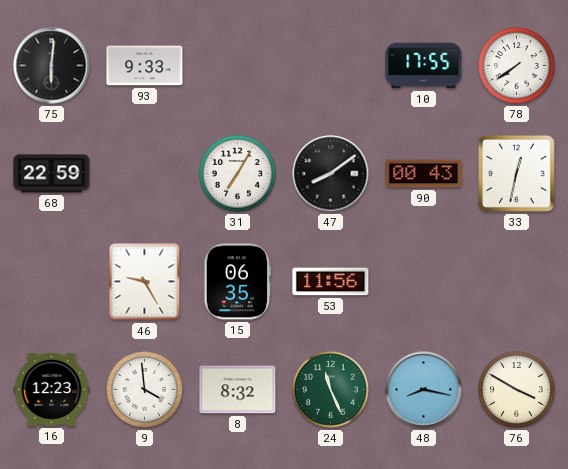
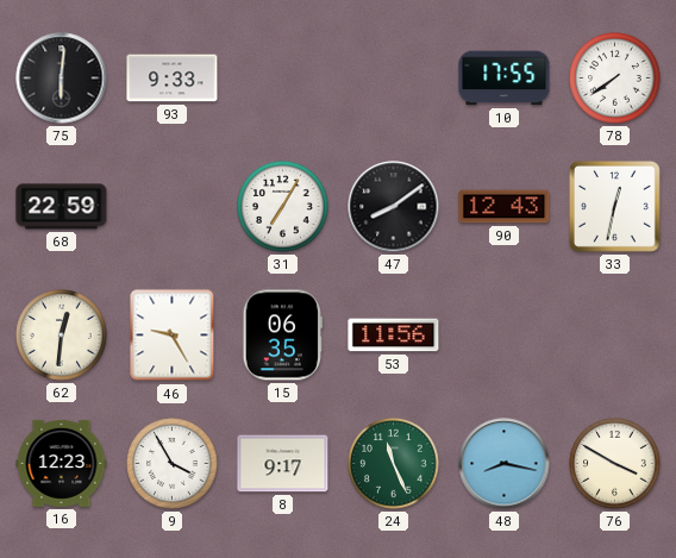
90: 00:43 -> 12:43 (505, 207)
62: none -> 12:31 (62, 336)
9: 3:59 -> 3:55 (173, 464)
8: 8:32 -> 9:17 (283, 464)
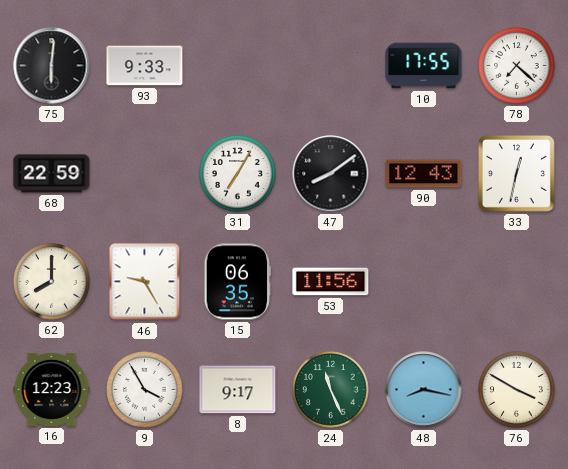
78: 7:39 -> 7:22 (517, 66)
62: 12:31 -> 8:00 (52, 282)
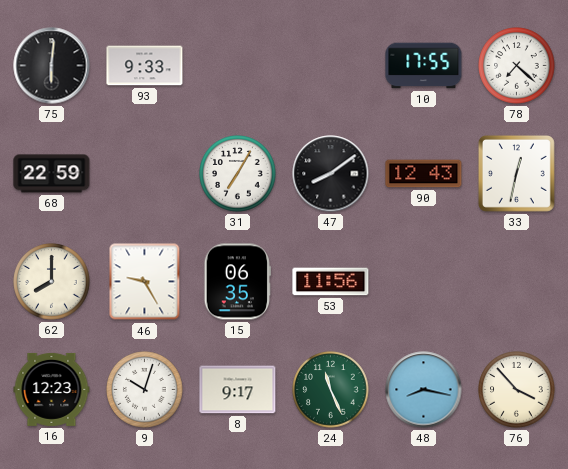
9: 3:55 -> 10:03 (145, 390)
76: 3:50 -> 3:53 (517, 390)
